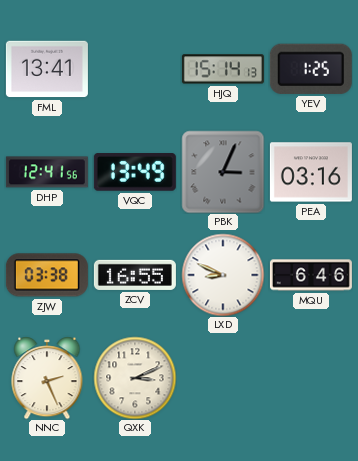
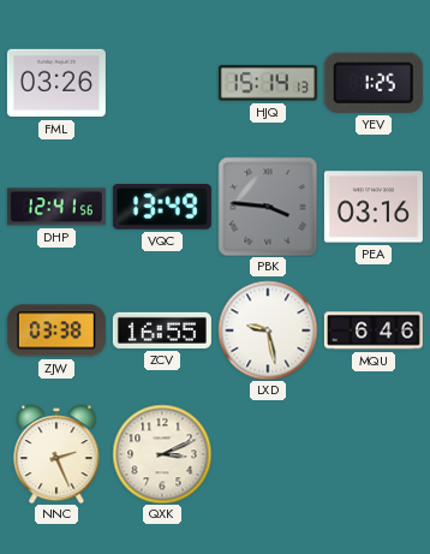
FML: 13:41 -> 03:26 (56, 83)
PBK: 3:04 -> 3:46 (268, 207)
LXD: 8:49 -> 9:28 (268, 330)
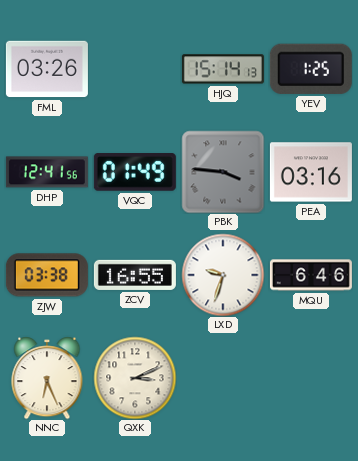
VQC: 13:49 -> 01:49 (135, 173)
LXD: 9:28 -> 9:33 (223, 275)
NNC: 2:26 -> 6:26 (47, 378)
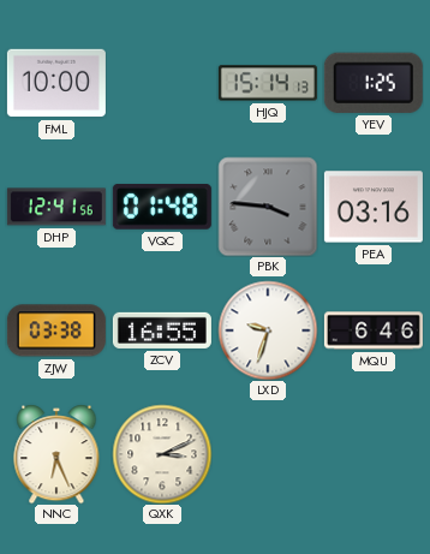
FML: 03:26 -> 10:00 (56, 83)
VQC: 01:49 -> 01:48 (162, 208)
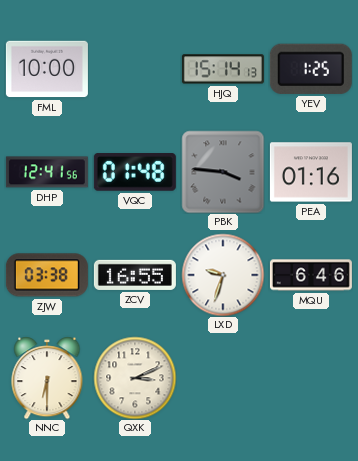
PEA: 03:16 -> 01:16 (311, 172)
NNC: 6:26 -> 6:30 (47, 378)
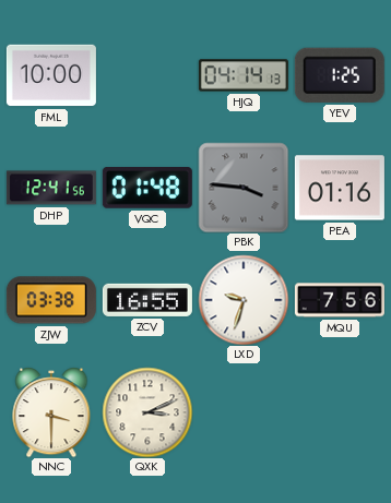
HJQ: 15:14 -> 04:14 (244, 75)
MQU: 6:46 -> 7:56 (340, 300)
NNC: 6:30 -> 3:30 (51, 412)
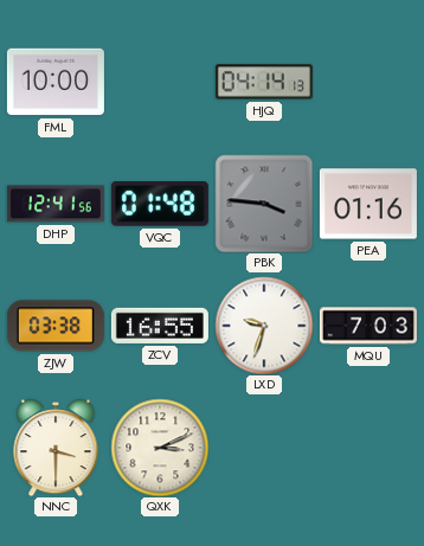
YEV: 1:25 -> none (340, 75)
MQU: 7:56 -> 7:03 (368, 326)
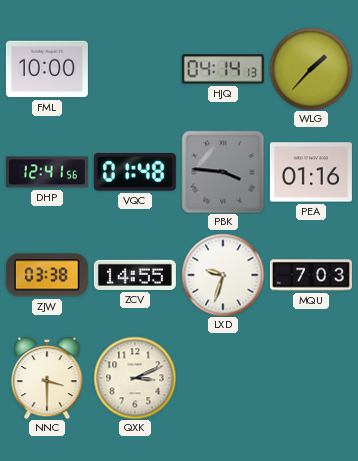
WLG: none -> 1:37 (311, 69)
ZCV: 16:55 -> 14:55 (135, 275)
